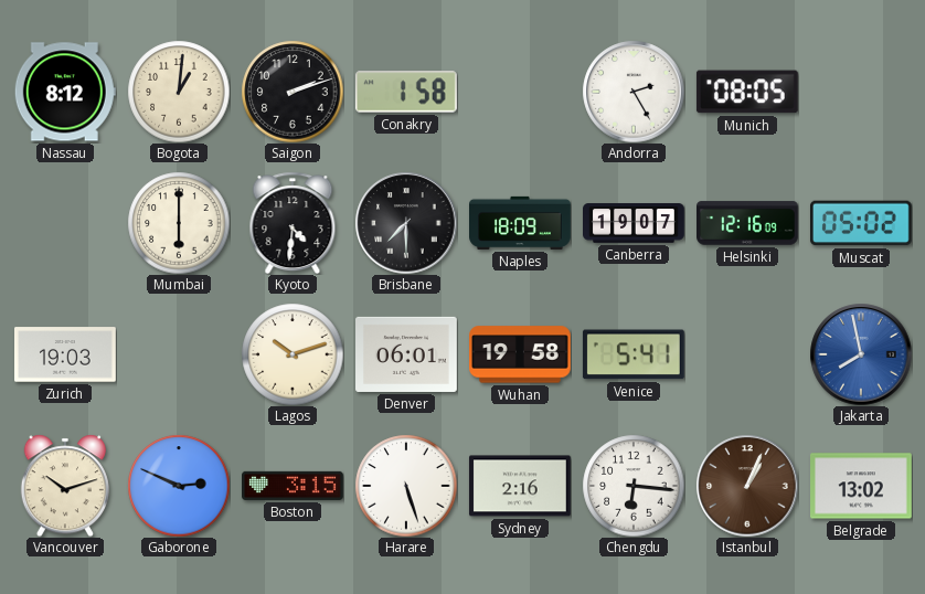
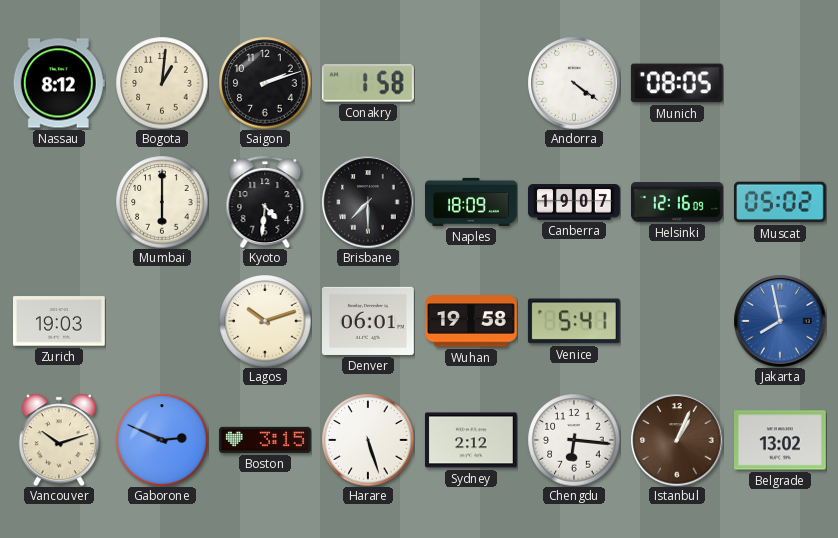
Andorra: 2:25 -> 4:21 (574, 83)
Sydney: 2:16 -> 2:12 (471, 440)
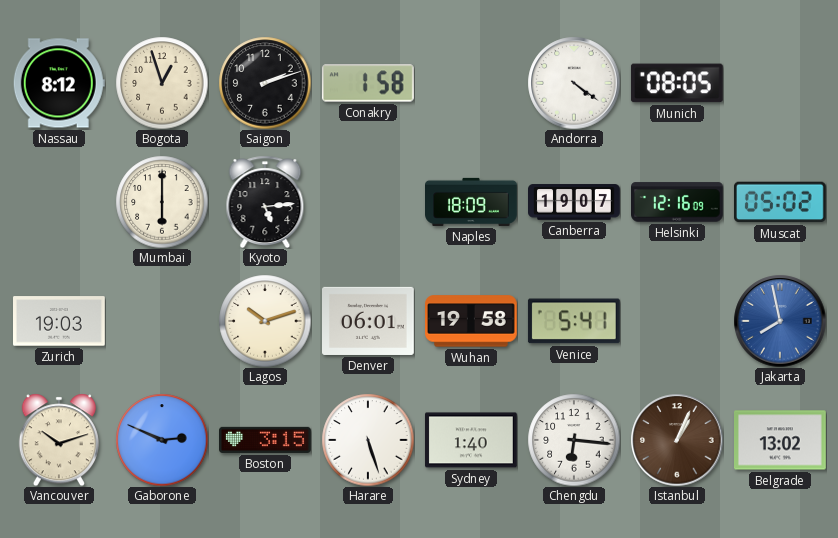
Bogota: 1:01 -> 12:57 (162, 83)
Kyoto: 4:31 -> 5:14 (265, 202)
Brisbane: 7:30 -> none (368, 202)
Sydney: 2:12 -> 1:40 (471, 440)
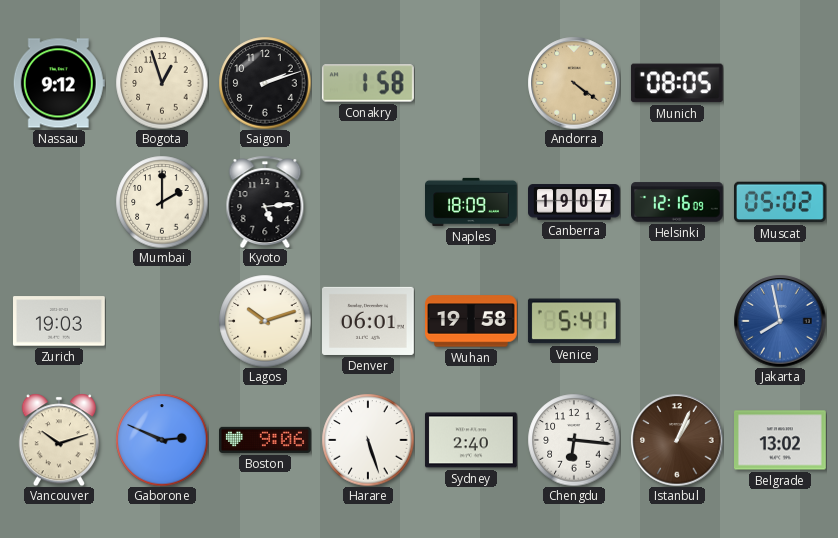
Nassau: 8:12 -> 9:12 (59, 83)
Andorra dial: white -> champagne (574, 83)
Mumbai: 6:00 -> 2:00 (162, 202)
Boston: 3:15 -> 9:06 (266, 440)
Sydney: 1:40 -> 2:40 (471, 440)
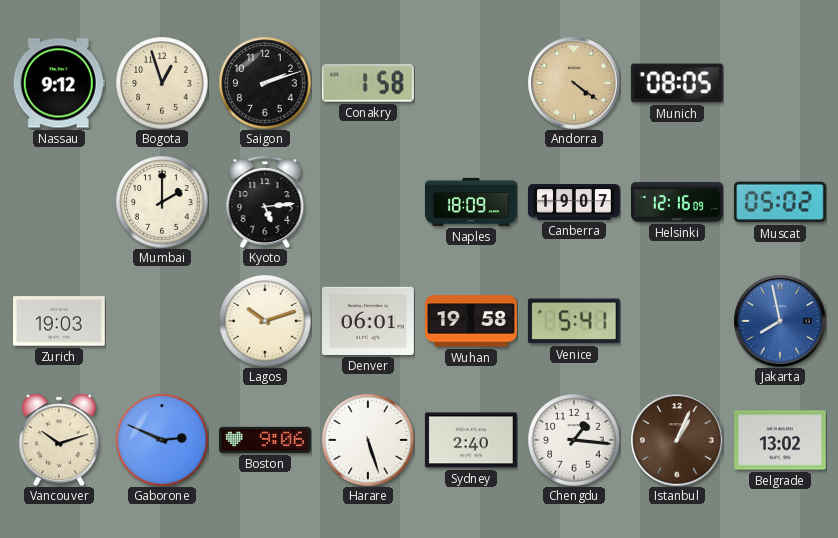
Chengdu: 6:16 -> 1:16 (574, 440)
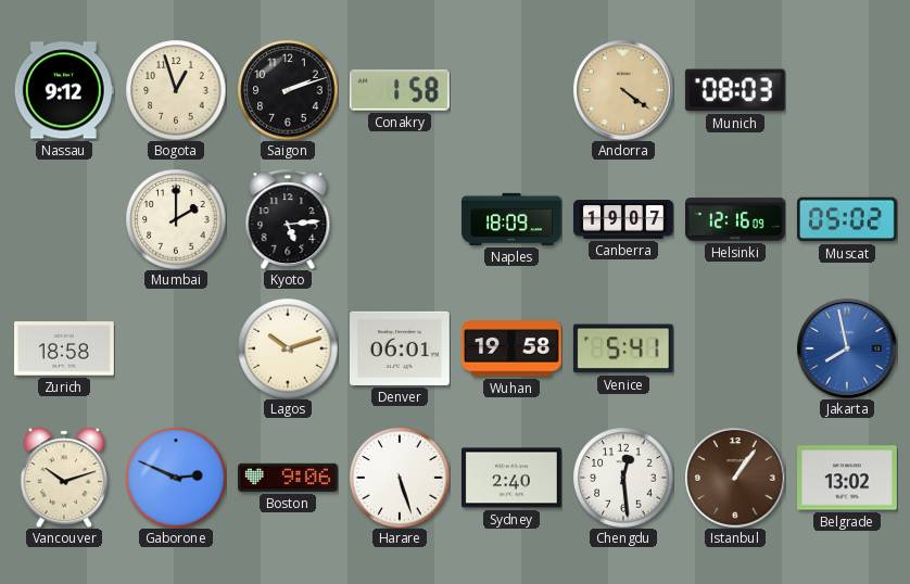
Munich: 08:05 -> 08:03 (735, 90)
Zurich: 19:03 -> 18:58 (65, 348)
Chengdu: 1:16 -> 12:29 (623, 478)
Istanbul: 1:04 -> 1:06 (735, 478)
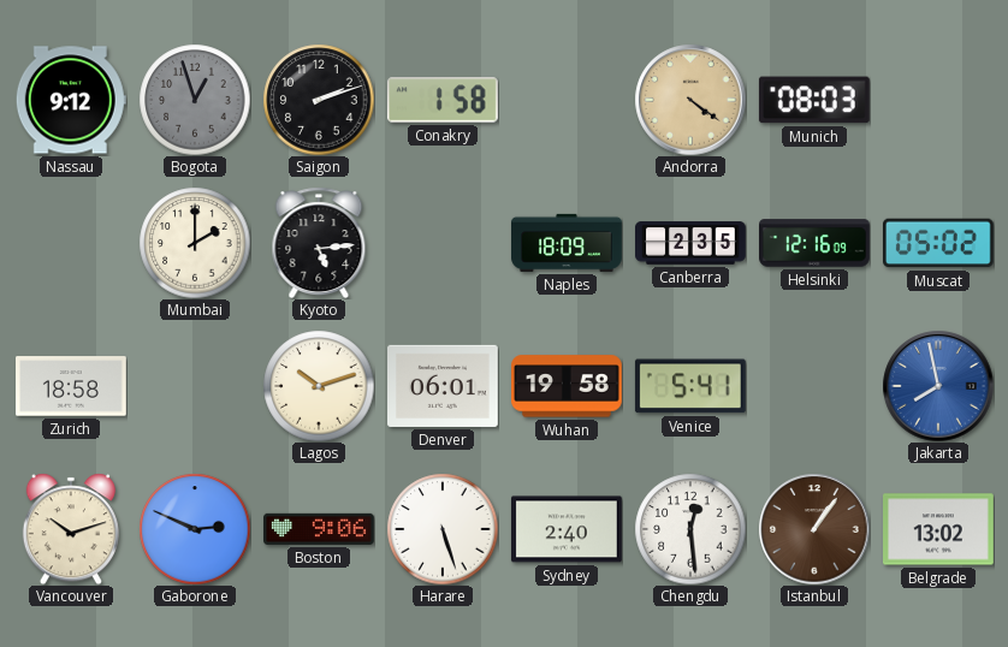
Bogota dial: cream -> grey (195, 100)
Canberra: 19:07 -> 2:35 (692, 243)
